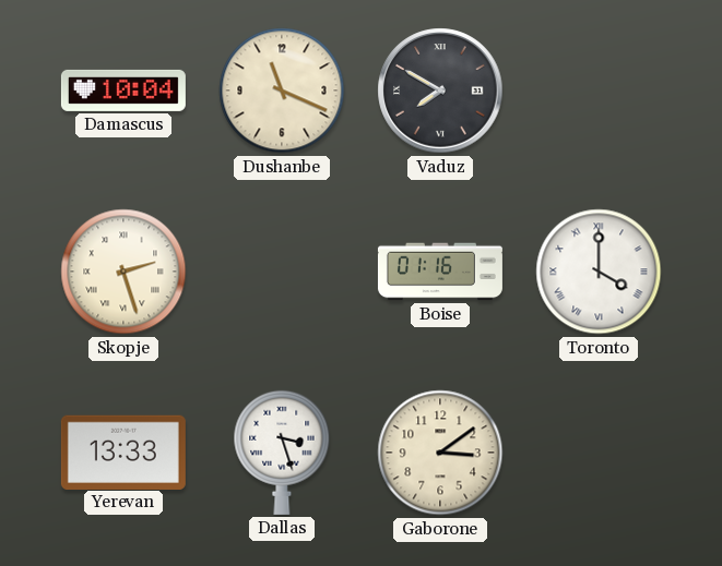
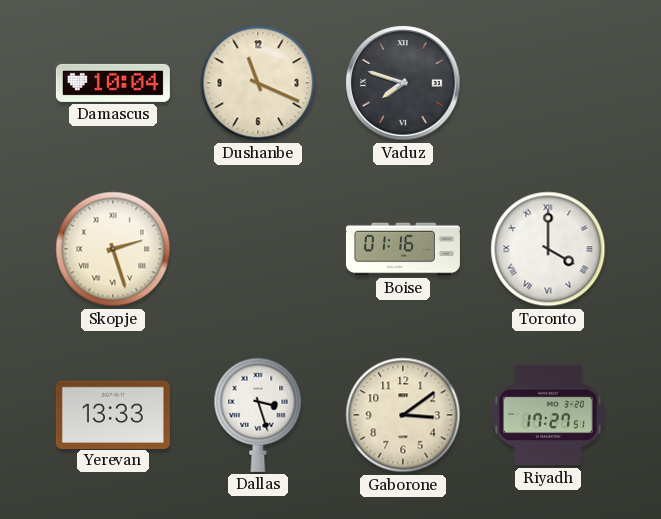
Vaduz: 7:50 -> 7:48 (403, 83)
Riyadh: none -> 17:27 (548, 415)
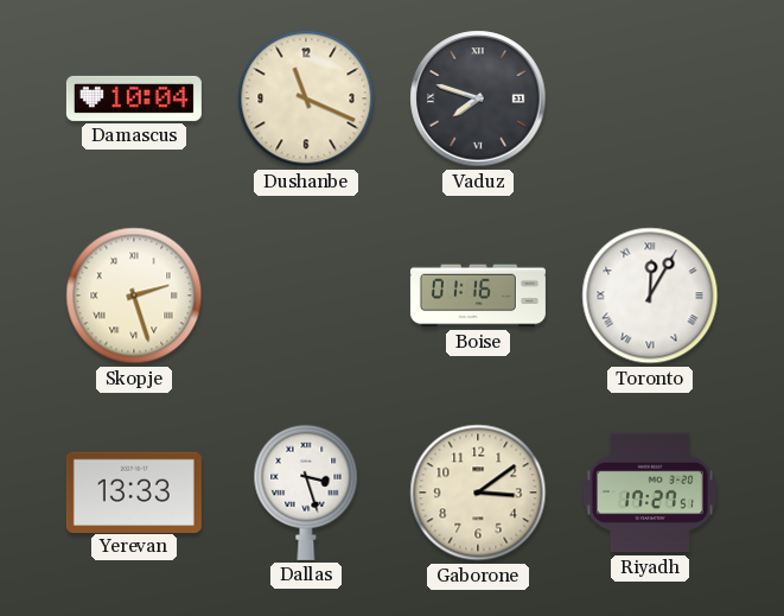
Toronto: 4:00 -> 12:05 (650, 296)
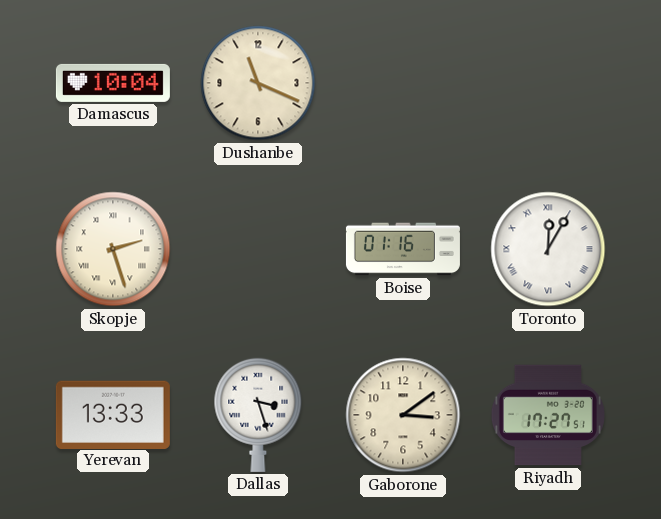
Vaduz: 7:48 -> none (478, 99)
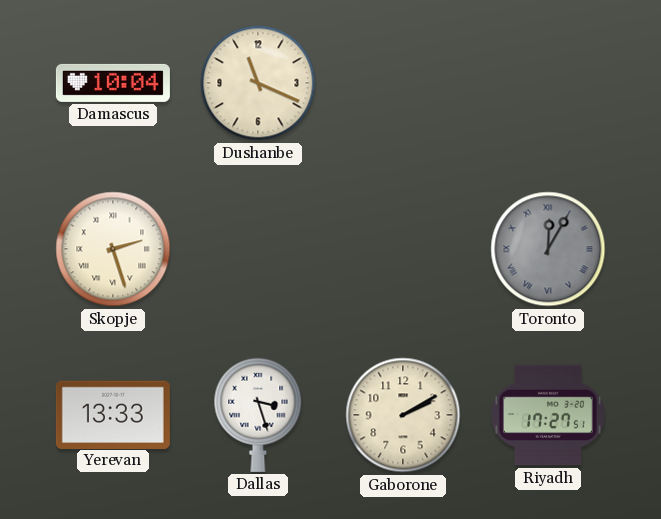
Boise: 01:16 -> none (403, 249)
Toronto dial: white -> grey (548, 249)
Gaborone: 3:09 -> 2:10 (403, 415)
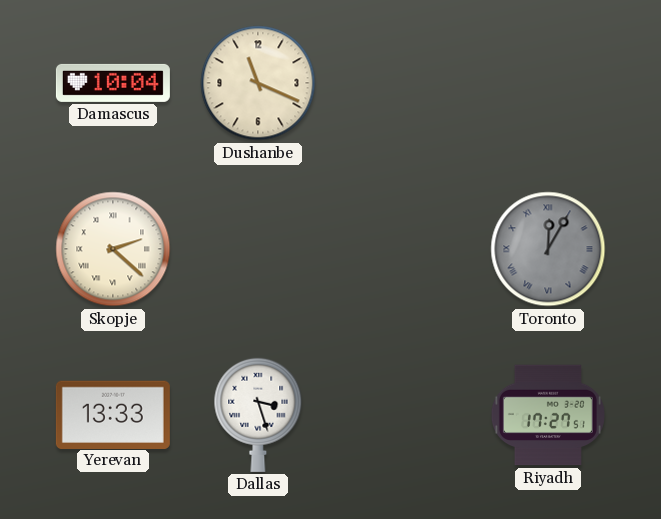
Skopje: 2:27 -> 2:22 (113, 249)
Gaborone: 2:10 -> none (403, 415)
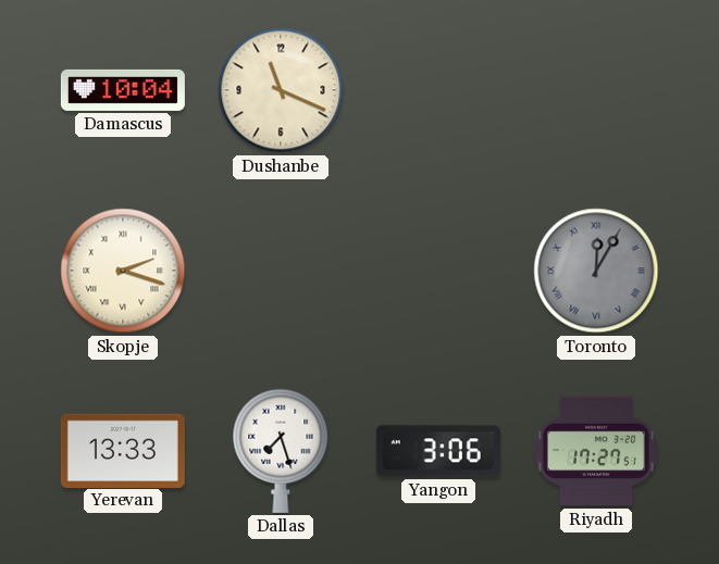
Skopje: 2:22 -> 2:18 (123, 271)
Dallas: 3:27 -> 7:27 (281, 451)
Yangon: none -> 3:06 (438, 451)
